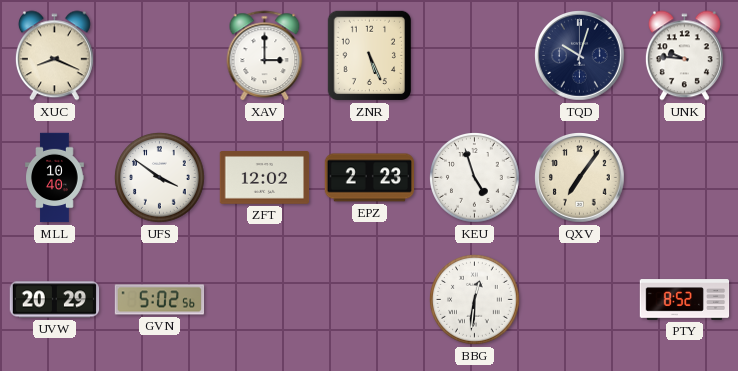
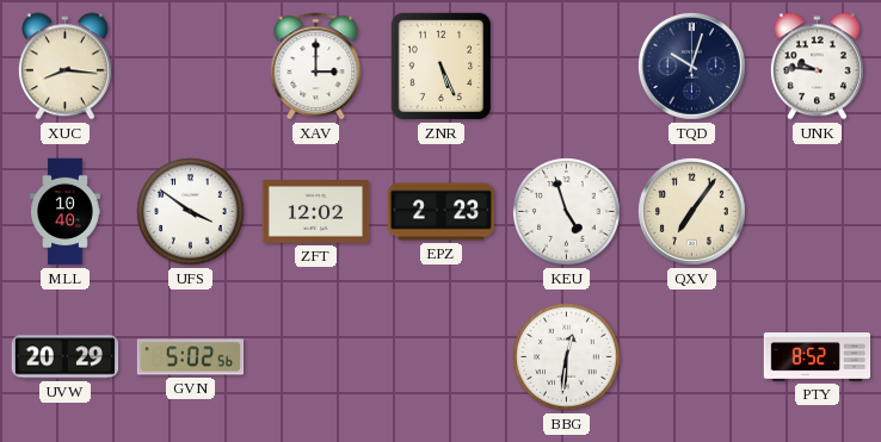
XUC: 8:19 -> 8:16 (64, 67)
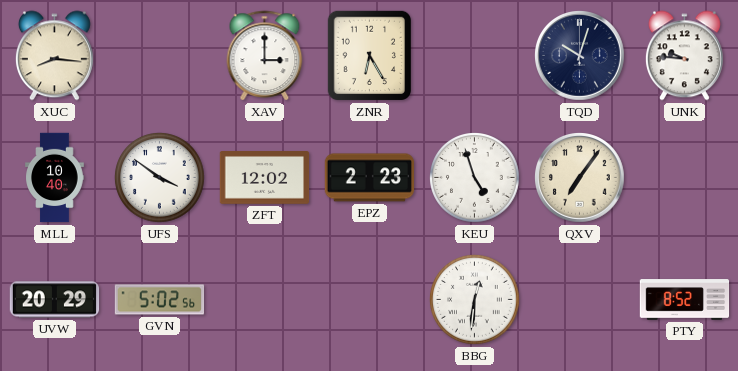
ZNR: 5:26 -> 6:25 (369, 56)
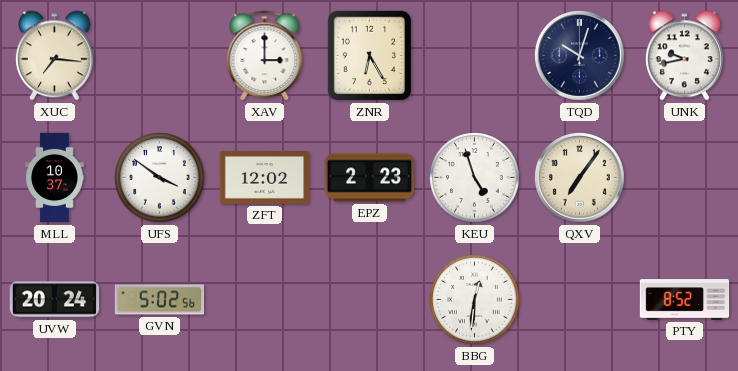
XUC: 8:16 -> 7:16 (54, 56)
UNK: 9:46 -> 9:43 (684, 56)
MLL: 10:40 -> 10:37 (55, 178)
UVW: 20:29 -> 20:24 (55, 300)
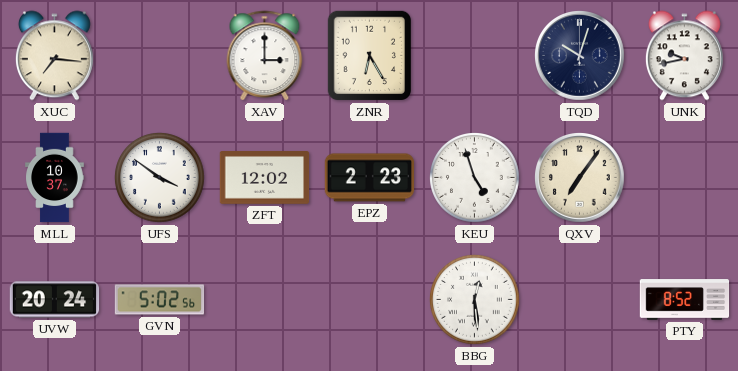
BBG: 12:31 -> 12:29 (475, 300)
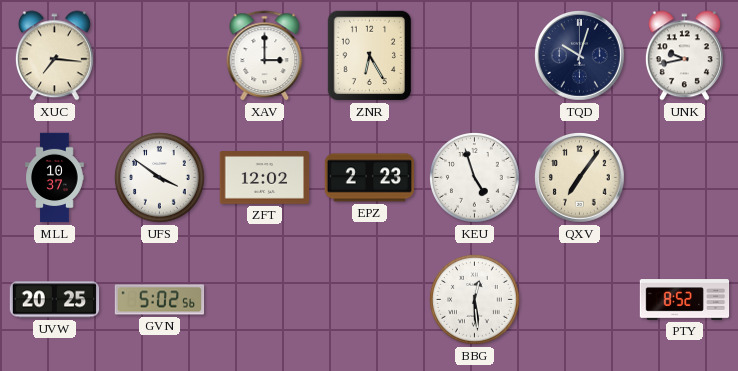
UVW: 20:24 -> 20:25 (55, 300)
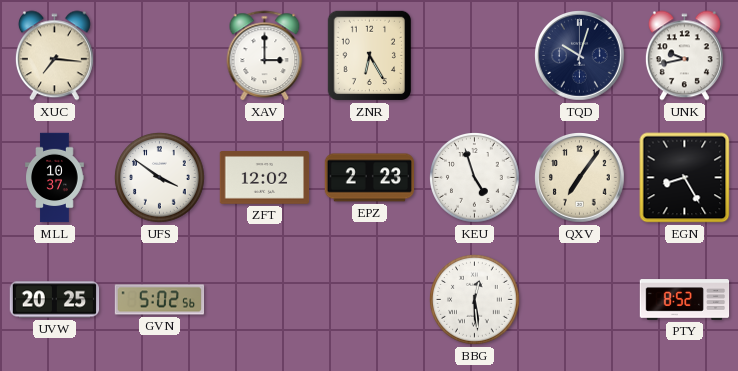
EGN: none -> 8:25 (685, 178)
